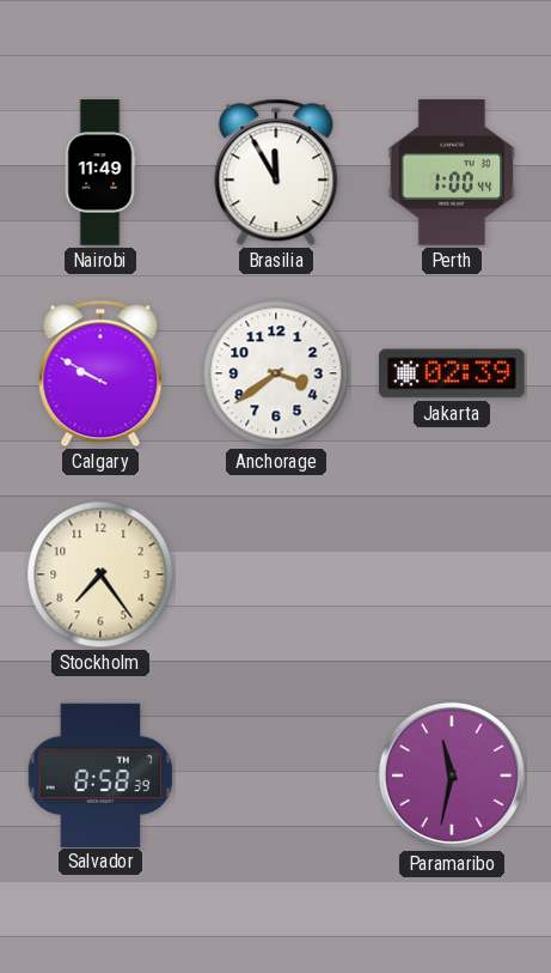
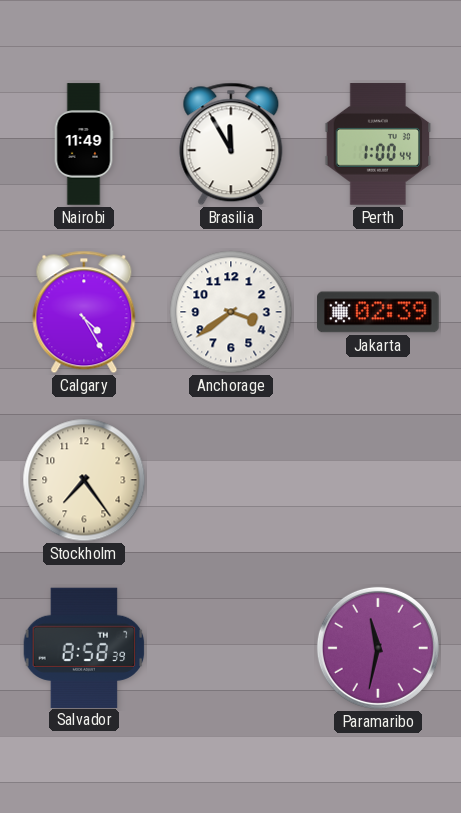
Calgary: 9:50 -> 4:25 (84, 312)
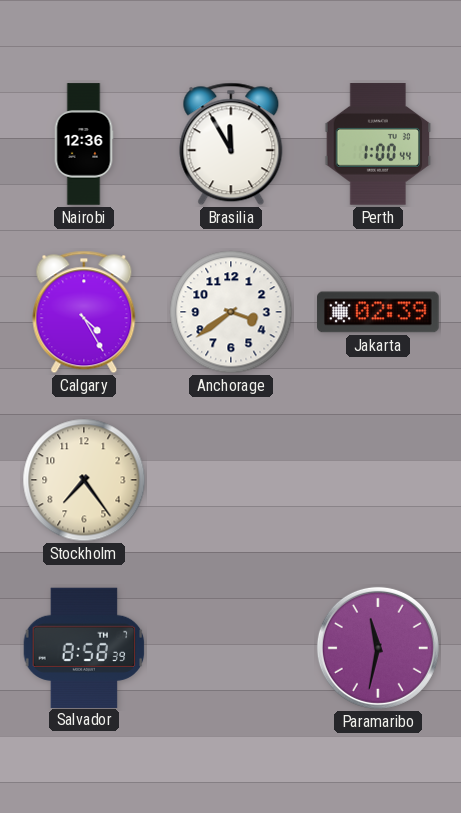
Nairobi: 11:49 -> 12:36 (84, 144)
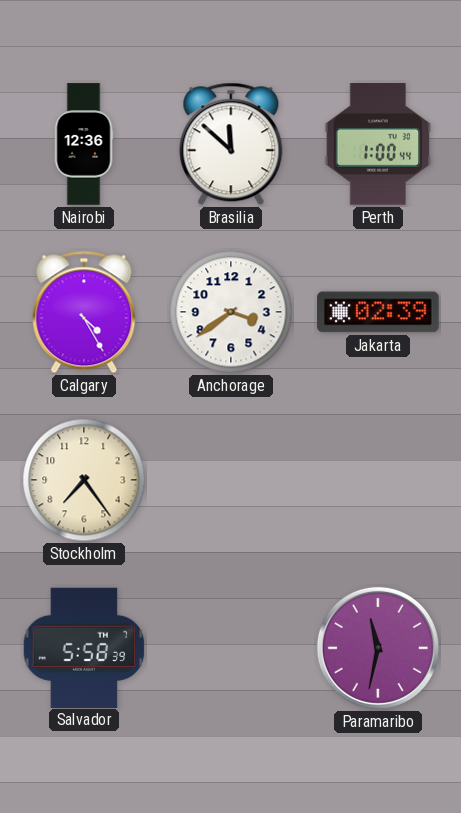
Brasilia: 11:55 -> 11:52 (231, 144)
Salvador: 8:58 -> 5:58 (84, 647)
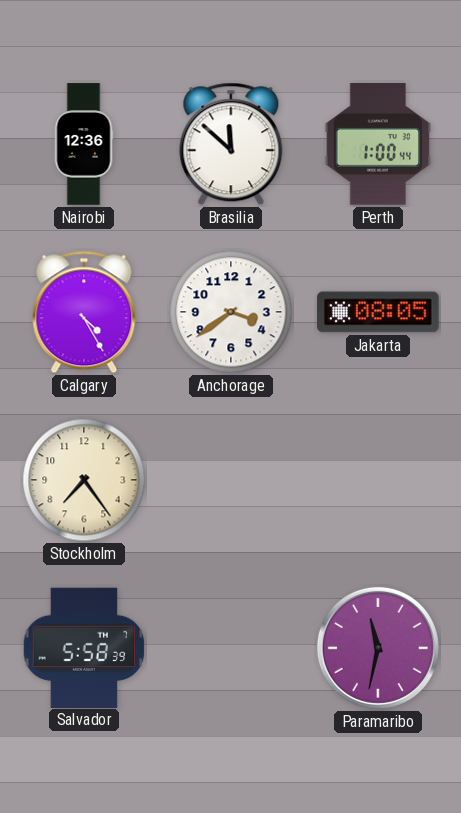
Jakarta: 02:39 -> 08:05 (378, 312)
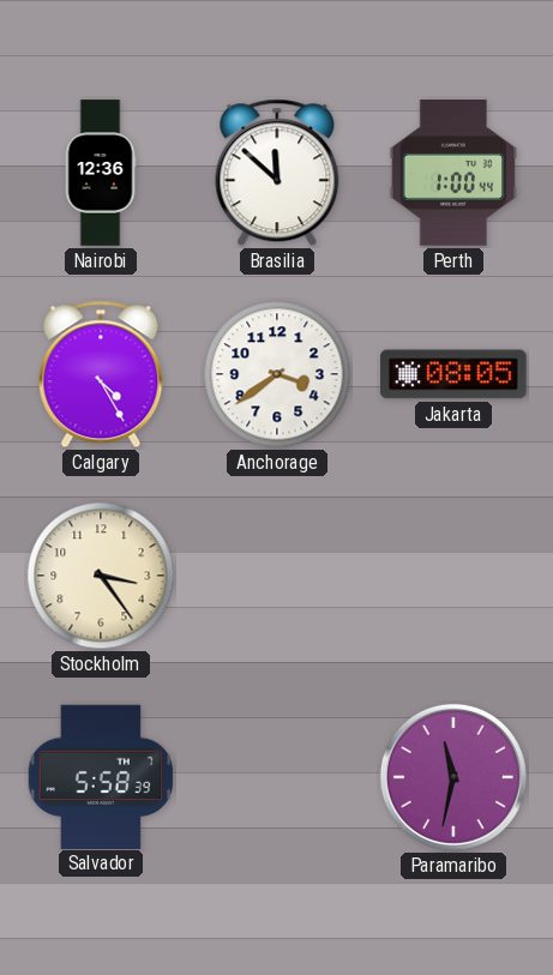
Stockholm: 7:24 -> 3:24 (101, 576)
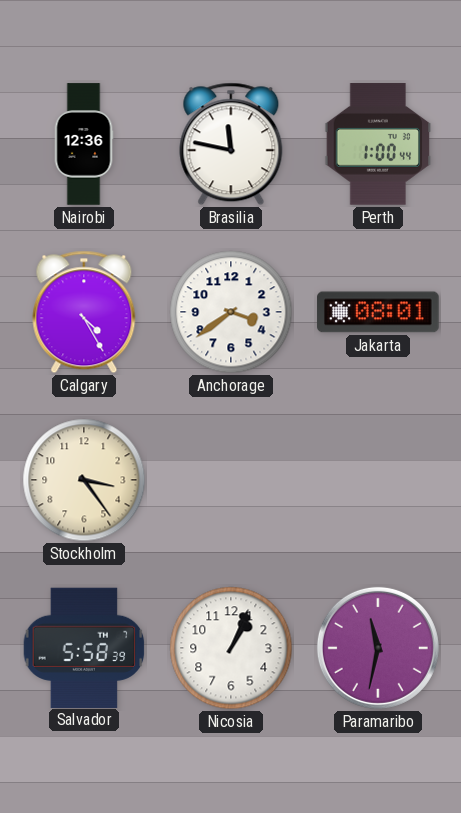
Brasilia: 11:52 -> 11:47 (231, 144)
Jakarta: 08:05 -> 08:01 (378, 312)
Nicosia: none -> 1:04 (231, 648)
